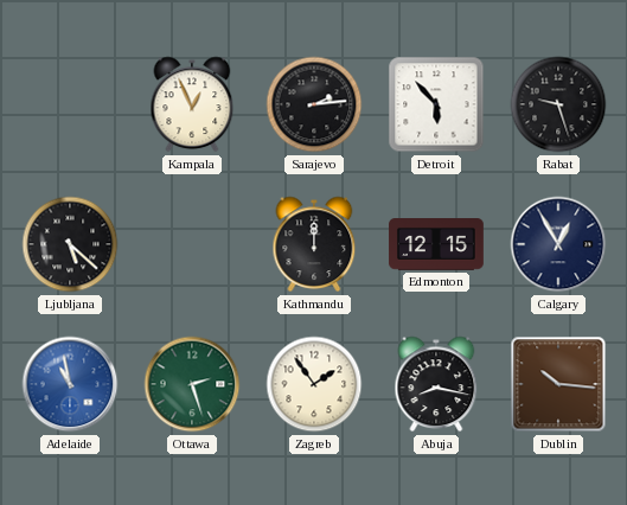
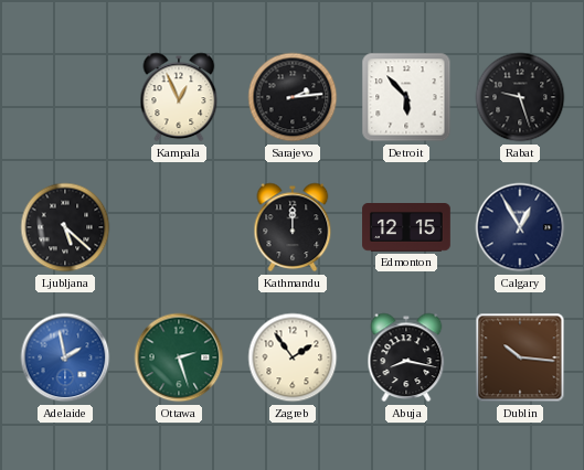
Adelaide: 10:58 -> 1:58 (65, 357)
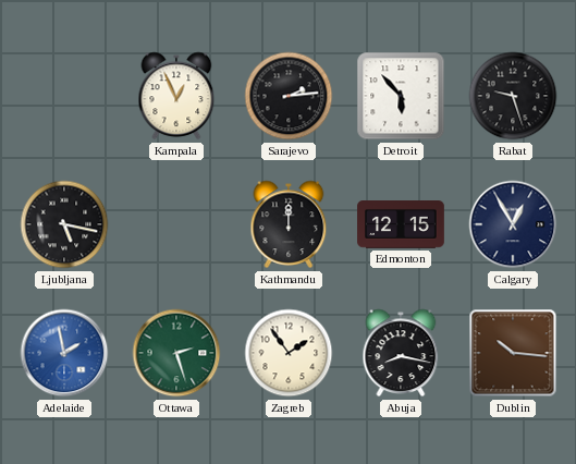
Ljubljana: 5:22 -> 5:17 (64, 224)
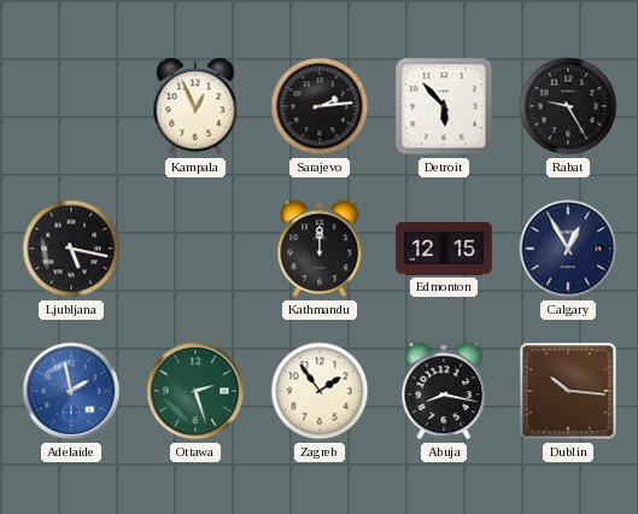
Rabat: 9:27 -> 9:25 (568, 106)
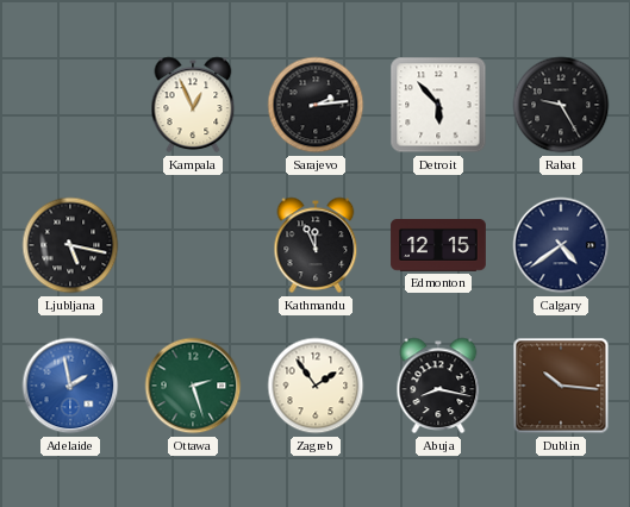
Kathmandu: 12:00 -> 11:56 (316, 245)
Calgary: 12:55 -> 4:39 (561, 245)
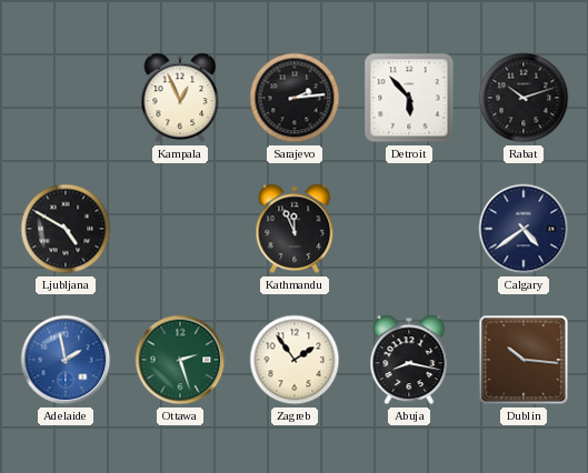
Rabat: 9:25 -> 10:12 (524, 98)
Ljubljana: 5:17 -> 4:50 (66, 229)
Edmonton: 12:15 -> none (438, 246)
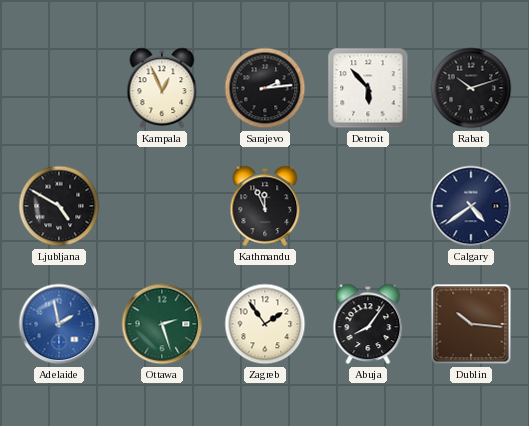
Abuja: 8:17 -> 8:06 (368, 324)
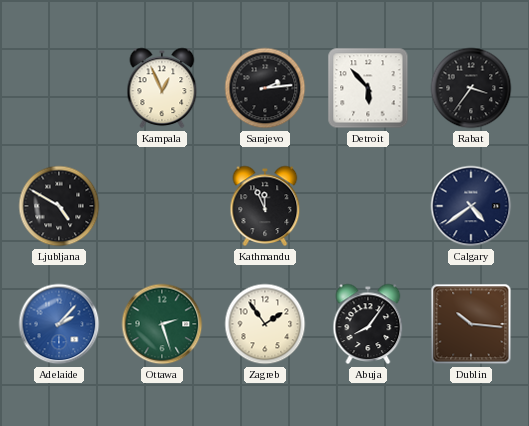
Rabat: 10:12 -> 3:36 (471, 88)
Adelaide: 1:58 -> 2:07 (59, 324)
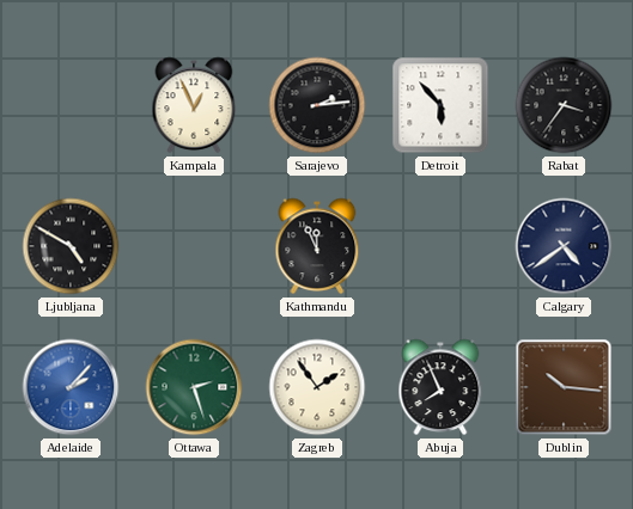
Abuja: 8:06 -> 7:56 (440, 387)
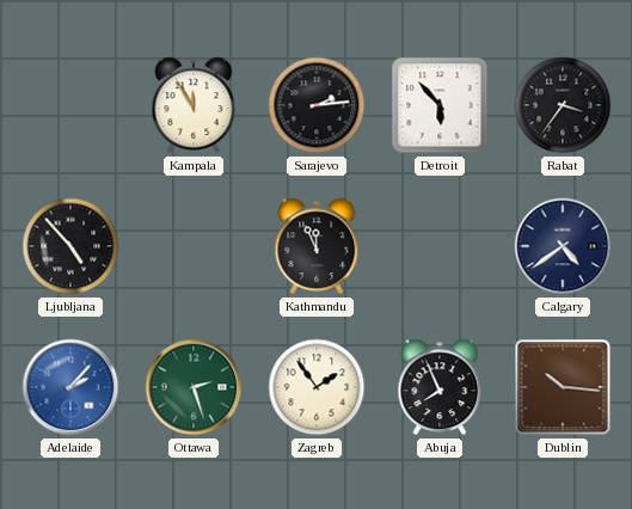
Kampala: 12:56 -> 11:55 (194, 105)
Ljubljana: 4:50 -> 4:53 (70, 246)
